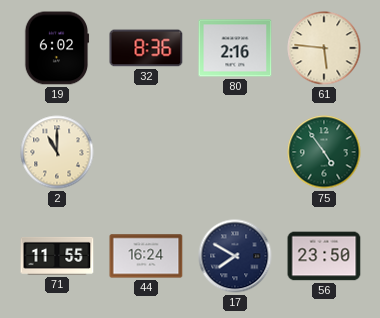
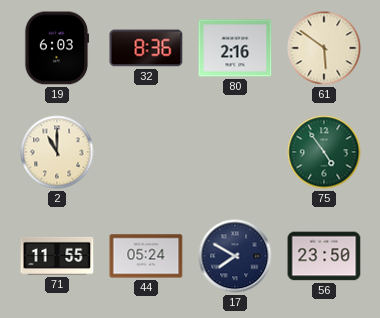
19: 6:02 -> 6:03 (57, 48)
61: 5:46 -> 5:51 (324, 48)
44: 16:24 -> 05:24 (146, 256)
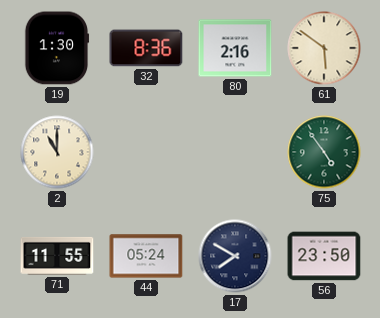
19: 6:03 -> 1:30 (57, 48)
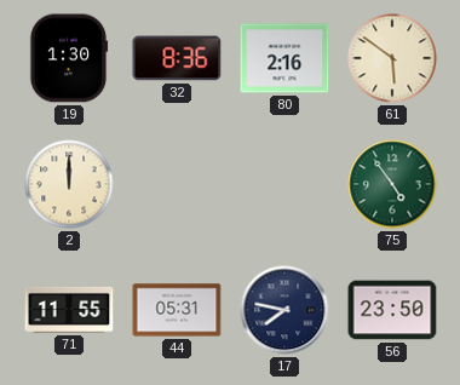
2: 11:00 -> 12:00 (69, 184)
44: 05:24 -> 05:31 (177, 310)
17: 7:50 -> 7:47 (284, 310)
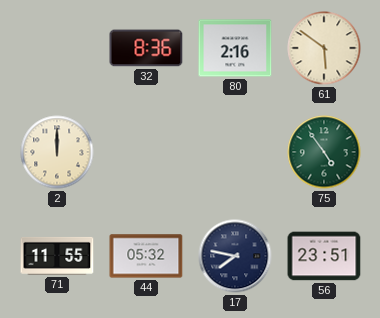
19: 1:30 -> none (69, 58)
44: 05:31 -> 05:32 (146, 256)
56: 23:50 -> 23:51 (324, 256)
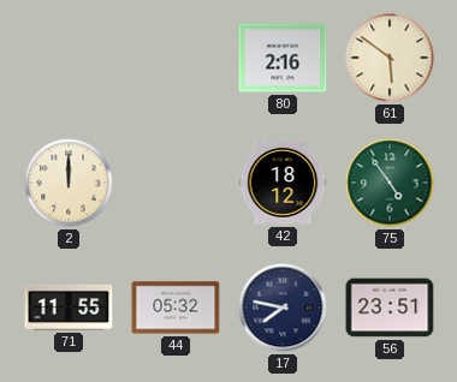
32: 8:36 -> none (146, 48)
42: none -> 18:12 (283, 183)
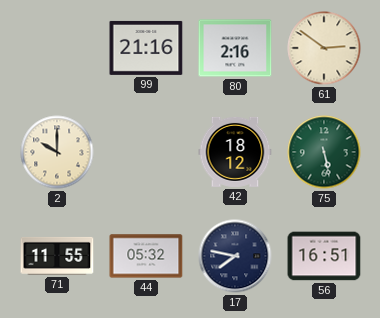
99: none -> 21:16 (146, 48)
61: 5:51 -> 2:51 (324, 48)
2: 12:00 -> 10:00 (57, 152)
75: 4:54 -> 5:28 (324, 152)
56: 23:51 -> 16:51 (324, 256)
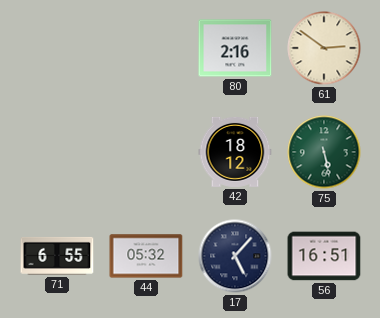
99: 21:16 -> none (146, 48)
2: 10:00 -> none (57, 152)
71: 11:55 -> 6:55 (57, 256)
17: 7:47 -> 5:07 (235, 256)
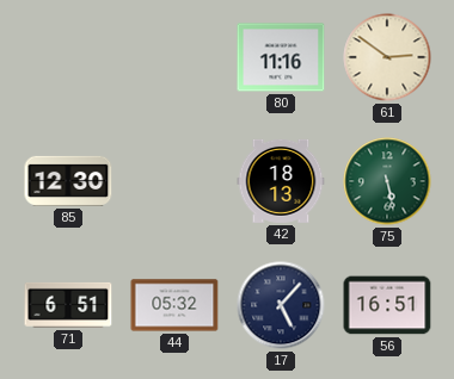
80: 2:16 -> 11:16 (281, 57)
85: none -> 12:30 (68, 181)
42: 18:12 -> 18:13 (281, 181)
71: 6:55 -> 6:51 (68, 305)
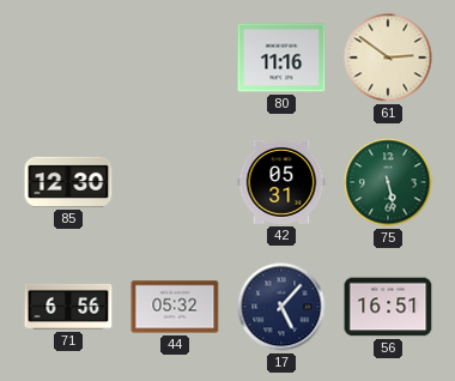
42: 18:13 -> 05:31 (281, 182)
71: 6:51 -> 6:56 (68, 307)
